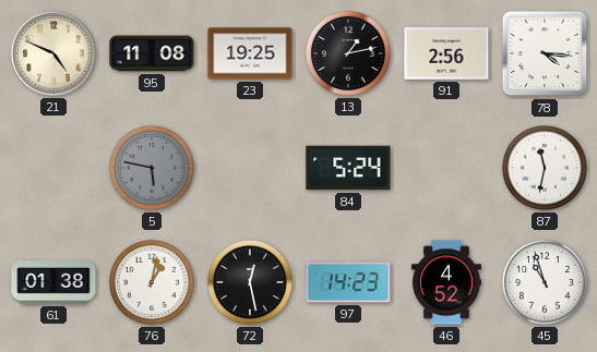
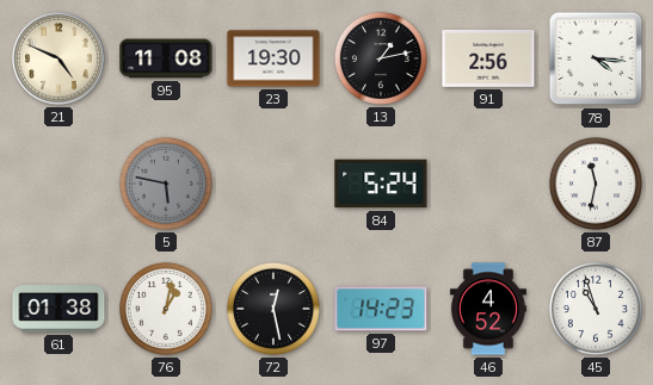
23: 19:25 -> 19:30 (273, 58)
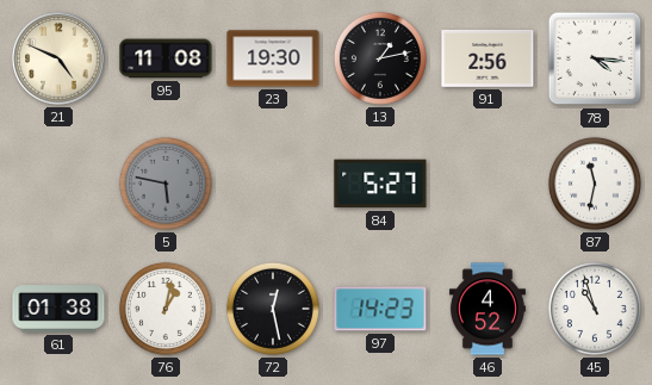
84: 5:24 -> 5:27 (380, 184)
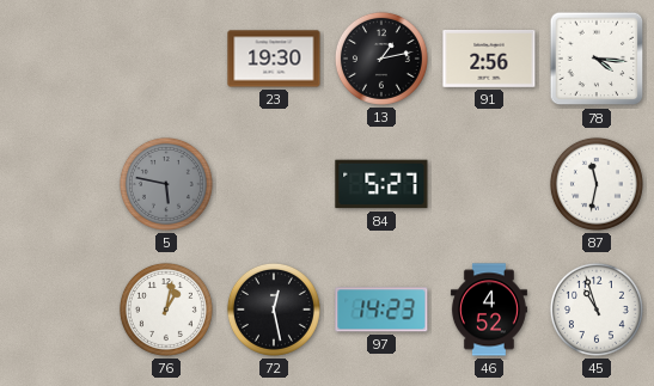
21: 4:49 -> none (58, 58)
95: 11:08 -> none (166, 58)
61: 01:38 -> none (58, 309)
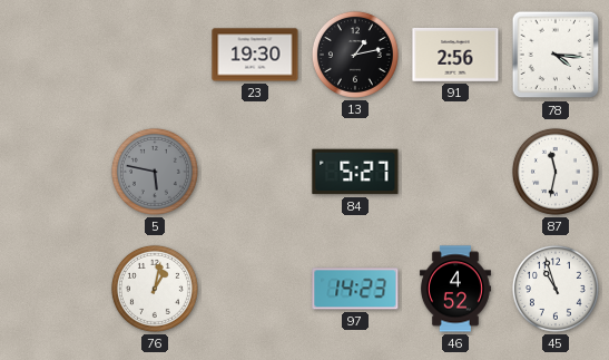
72: 12:28 -> none (274, 310)
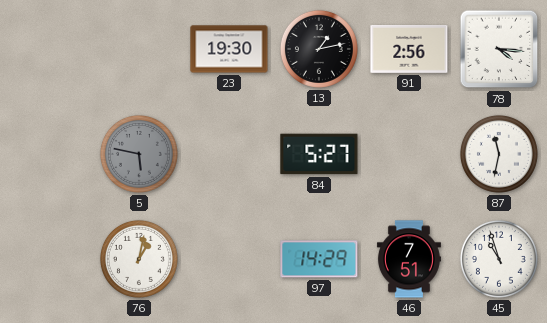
97: 14:23 -> 14:29 (319, 259)
46: 4:52 -> 7:51 (409, 259)
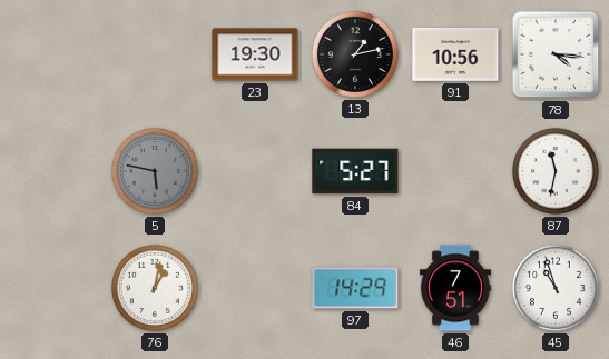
91: 2:56 -> 10:56 (455, 56)
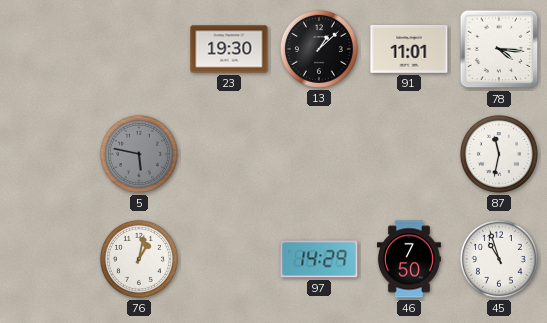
13: 1:13 -> 1:08 (319, 49)
91: 10:56 -> 11:01 (409, 50)
84: 5:27 -> none (355, 171)
46: 7:51 -> 7:50 (409, 259)
